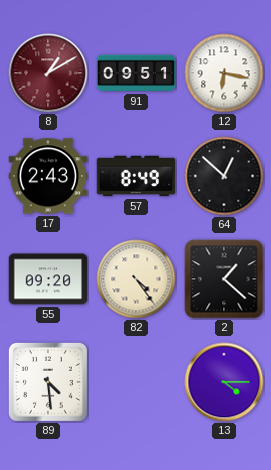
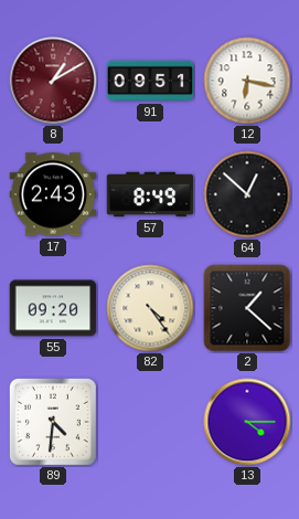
89: 4:29 -> 4:31 (53, 422)
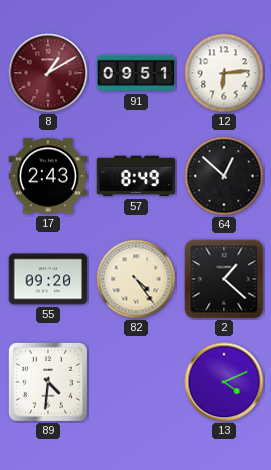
12: 6:17 -> 6:14 (224, 73)
13: 4:15 -> 4:11 (224, 382)
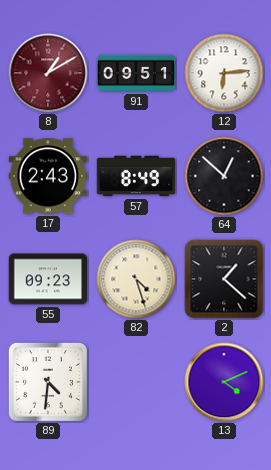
55: 09:20 -> 09:23 (48, 279)
82: 4:24 -> 4:27 (136, 279)
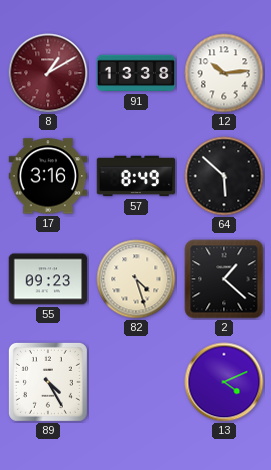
91: 09:51 -> 13:38 (136, 73)
12: 6:14 -> 10:14 (224, 73)
17: 2:43 -> 3:16 (48, 176)
64: 12:52 -> 5:52 (224, 176)
89: 4:31 -> 4:25 (48, 382)
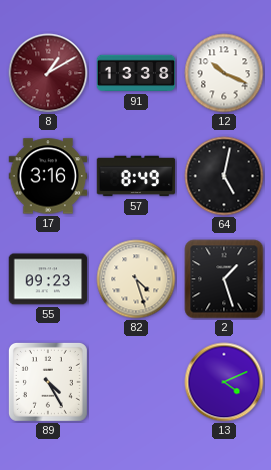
12: 10:14 -> 10:19 (224, 73)
64: 5:52 -> 5:02 (224, 176)
2: 1:22 -> 1:27 (224, 279)
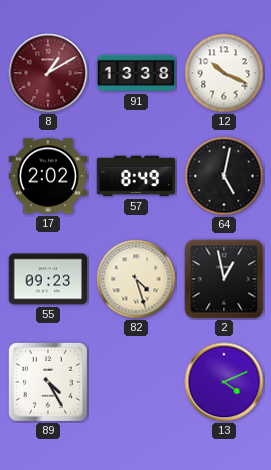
17: 3:16 -> 2:02 (48, 176)
2: 1:27 -> 12:58 (224, 279)
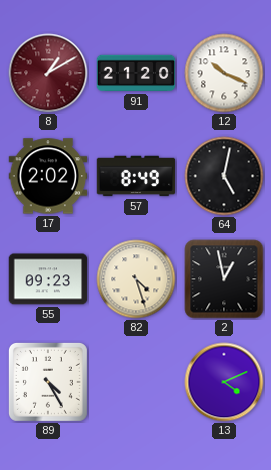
91: 13:38 -> 21:20 (136, 73)
